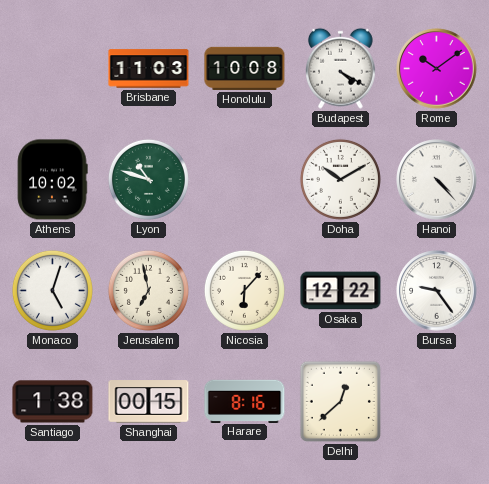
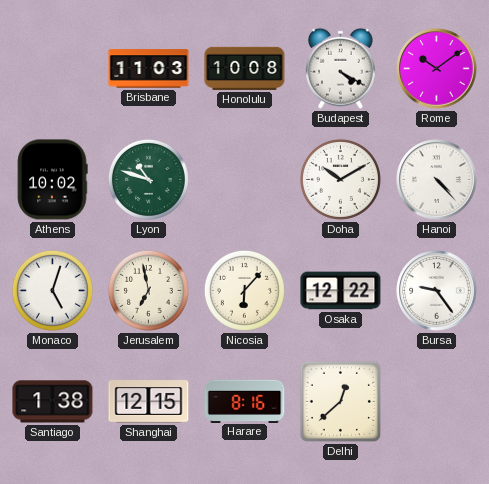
Shanghai: 00:15 -> 12:15 (149, 402)
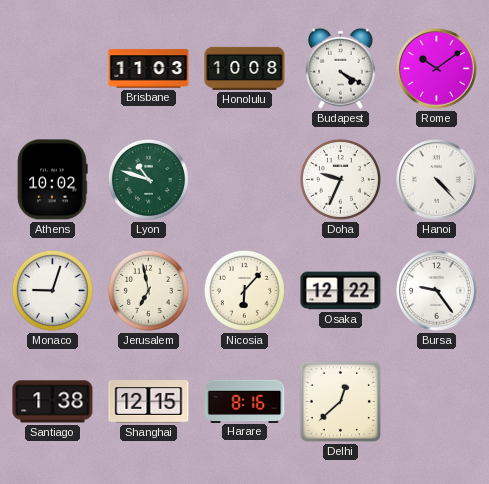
Doha: 10:10 -> 9:34 (340, 179)
Monaco: 5:03 -> 9:03 (52, 290)
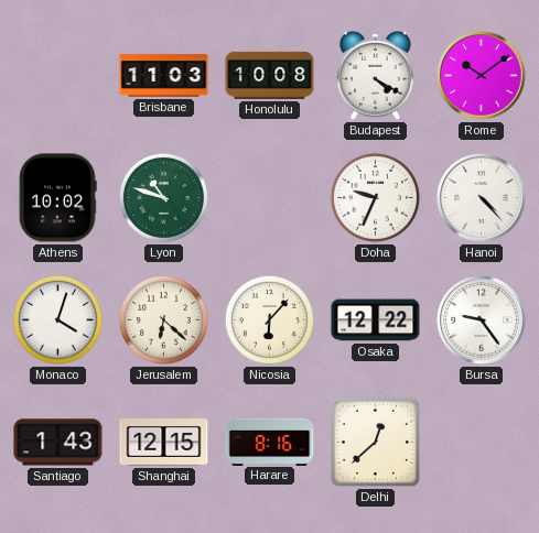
Monaco: 9:03 -> 4:03 (57, 319)
Jerusalem: 6:58 -> 6:22 (163, 319)
Santiago: 1:38 -> 1:43 (58, 443)
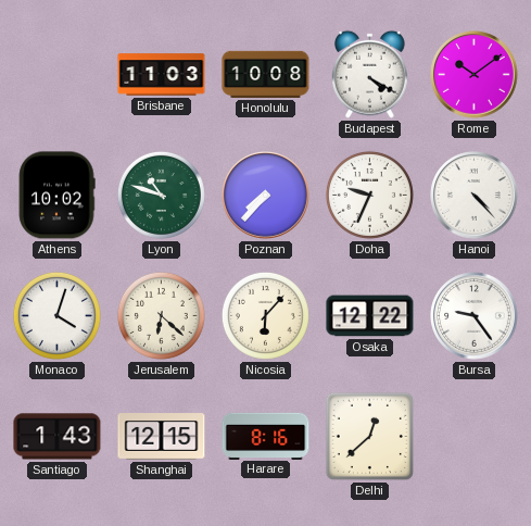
Poznan: none -> 7:37 (266, 196)
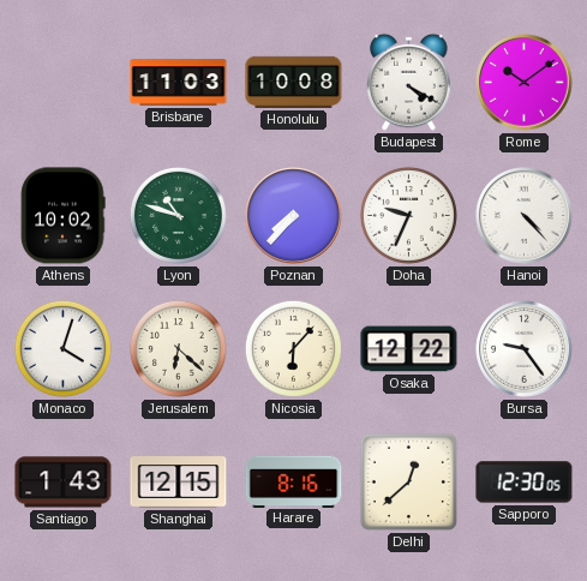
Sapporo: none -> 12:30 (525, 483)
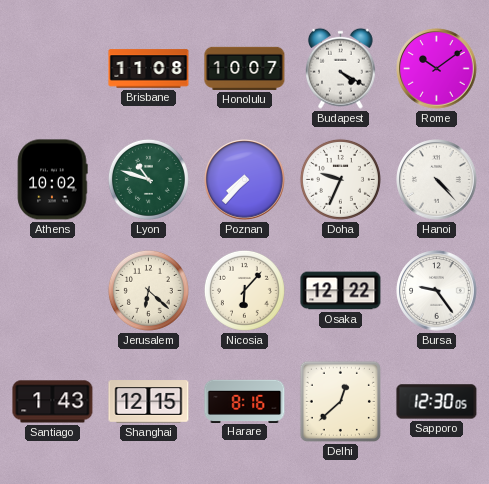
Brisbane: 11:03 -> 11:08 (149, 69)
Honolulu: 10:08 -> 10:07 (245, 68)
Monaco: 4:03 -> none (62, 348)
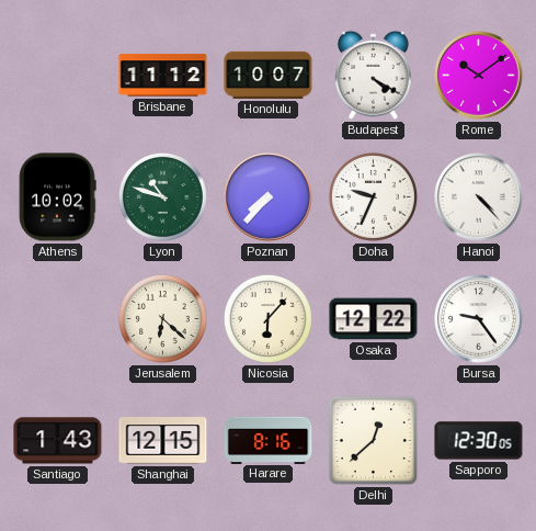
Brisbane: 11:08 -> 11:12 (163, 76)
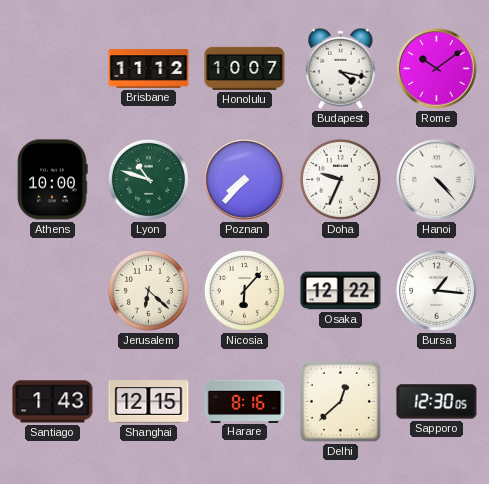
Budapest: 4:20 -> 4:17 (341, 68)
Athens: 10:02 -> 10:00 (52, 180)
Bursa: 9:24 -> 1:16 (437, 291)
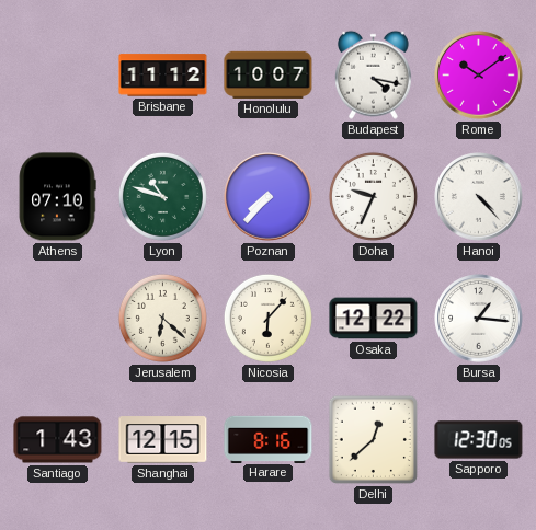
Athens: 10:00 -> 07:10 (57, 197)
